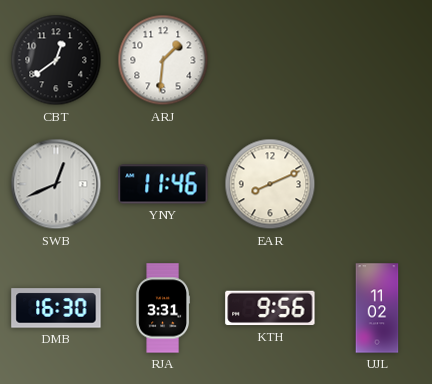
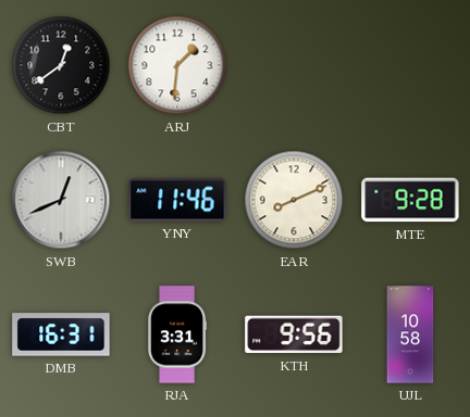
MTE: none -> 9:28 (410, 200)
DMB: 16:30 -> 16:31 (61, 334)
UJL: 11:02 -> 10:58 (410, 334)
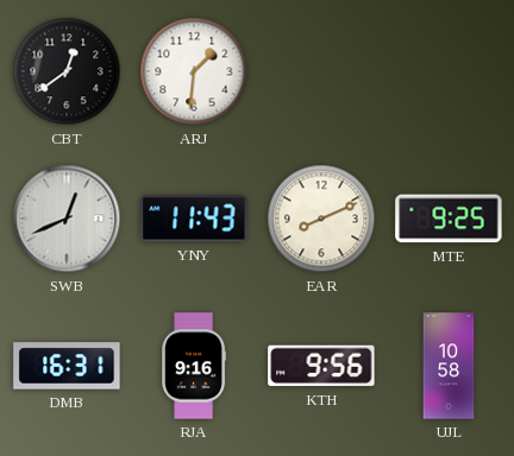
YNY: 11:46 -> 11:43 (194, 218)
MTE: 9:28 -> 9:25 (449, 218)
RJA: 3:31 -> 9:16 (193, 366)
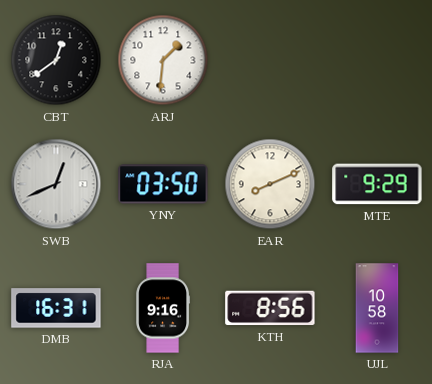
YNY: 11:43 -> 03:50 (163, 184)
MTE: 9:25 -> 9:29 (377, 184)
KTH: 9:56 -> 8:56 (270, 308)
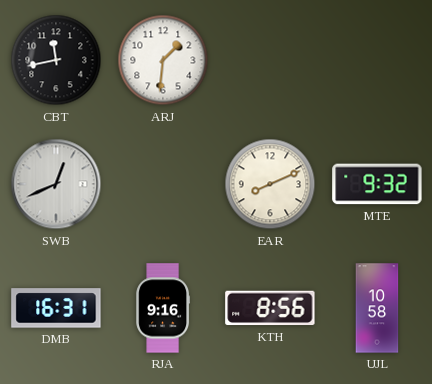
CBT: 12:39 -> 11:43 (56, 60)
YNY: 03:50 -> none (163, 184)
MTE: 9:29 -> 9:32 (377, 184)
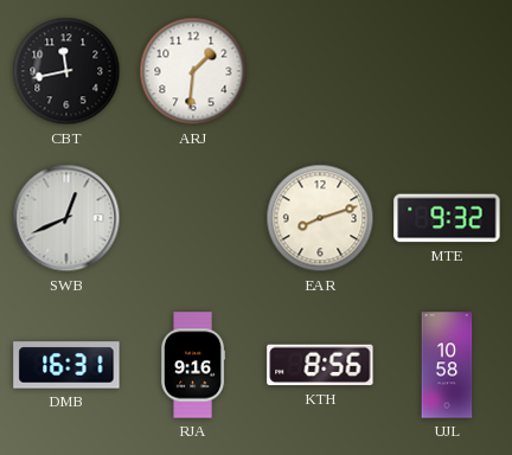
EAR: 8:11 -> 8:12 (320, 218)
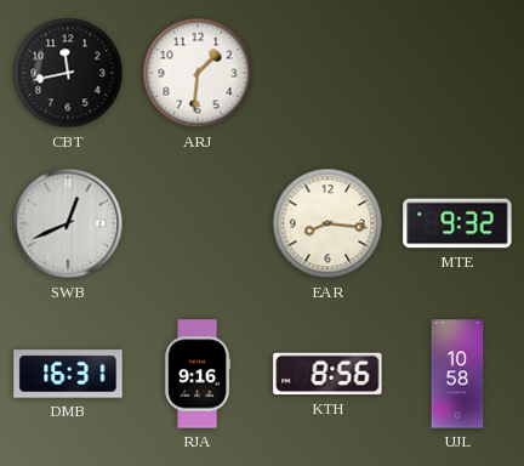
EAR: 8:12 -> 8:16 (327, 223)
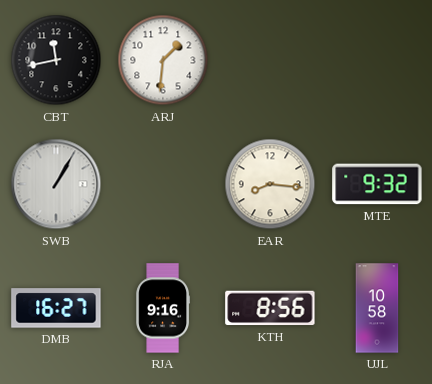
SWB: 12:41 -> 1:05 (56, 184)
DMB: 16:31 -> 16:27 (56, 308)
